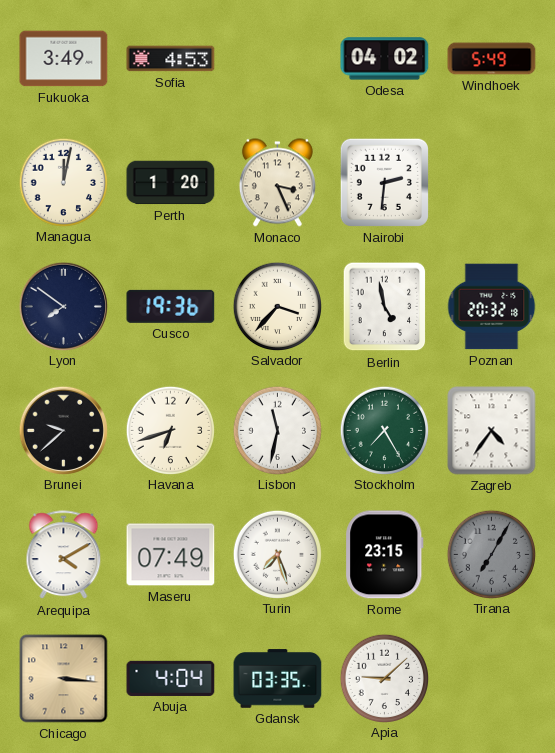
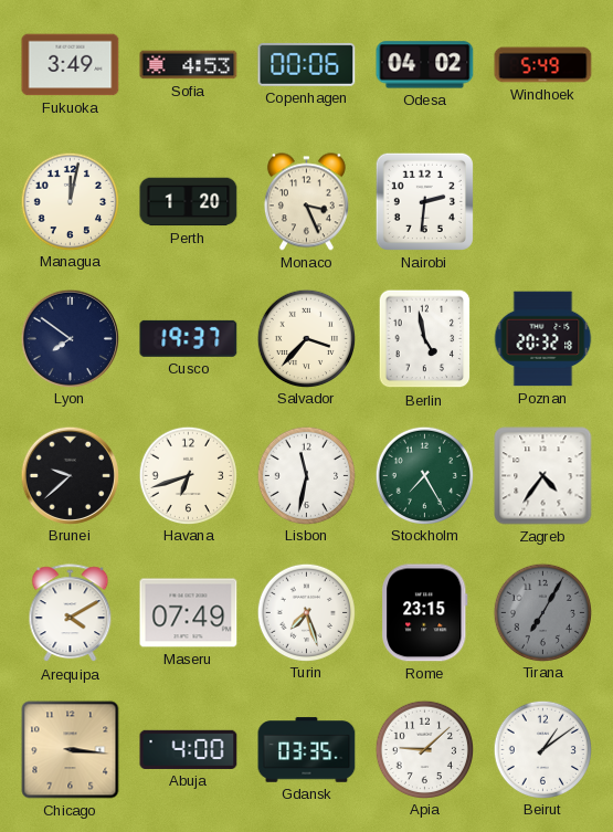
Copenhagen: none -> 00:06 (307, 64)
Cusco: 19:36 -> 19:37 (189, 338)
Abuja: 4:04 -> 4:00 (189, 749)
Beirut: none -> 1:09 (542, 749)
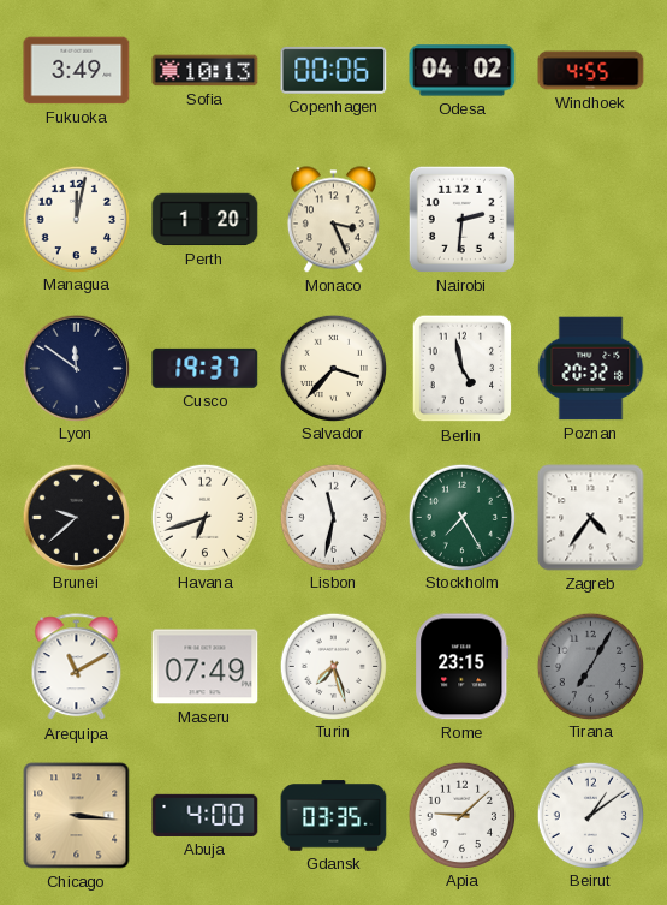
Sofia: 4:53 -> 10:13 (206, 71)
Windhoek: 5:49 -> 4:55 (591, 71)
Lyon: 7:51 -> 11:51 (76, 368)
Arequipa: 4:10 -> 11:10 (77, 667)
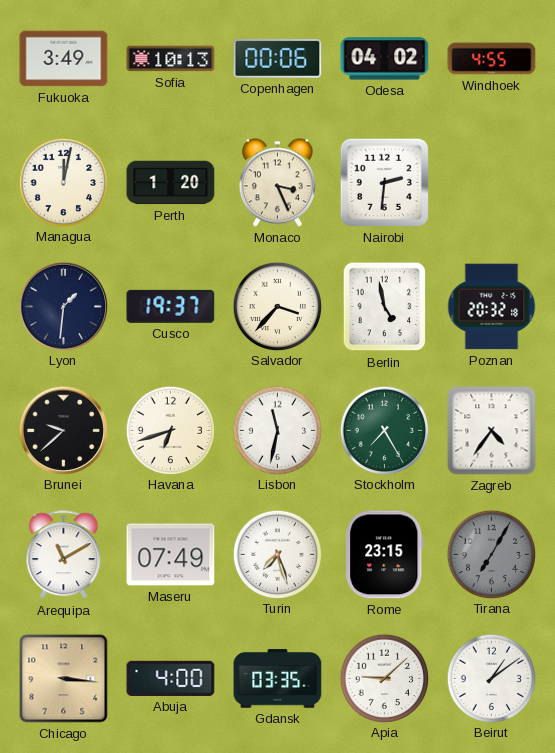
Lyon: 11:51 -> 1:31 (63, 306)
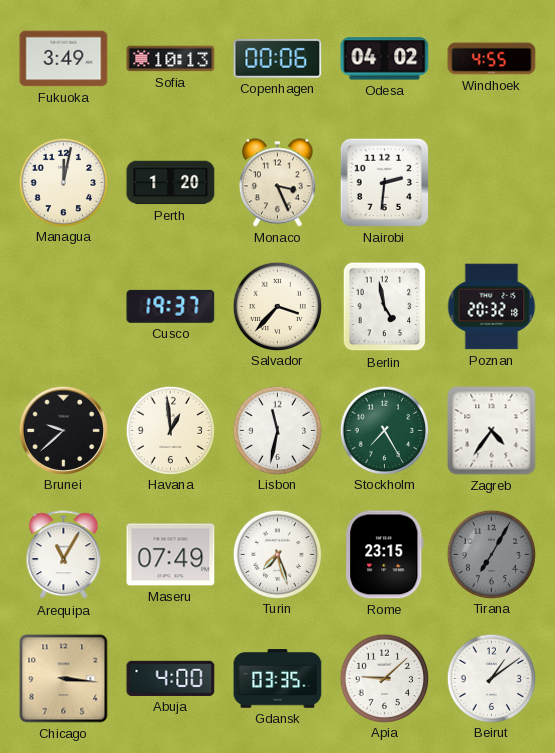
Lyon: 1:31 -> none (63, 306)
Havana: 6:42 -> 12:59 (170, 430)
Arequipa: 11:10 -> 11:05 (64, 555)
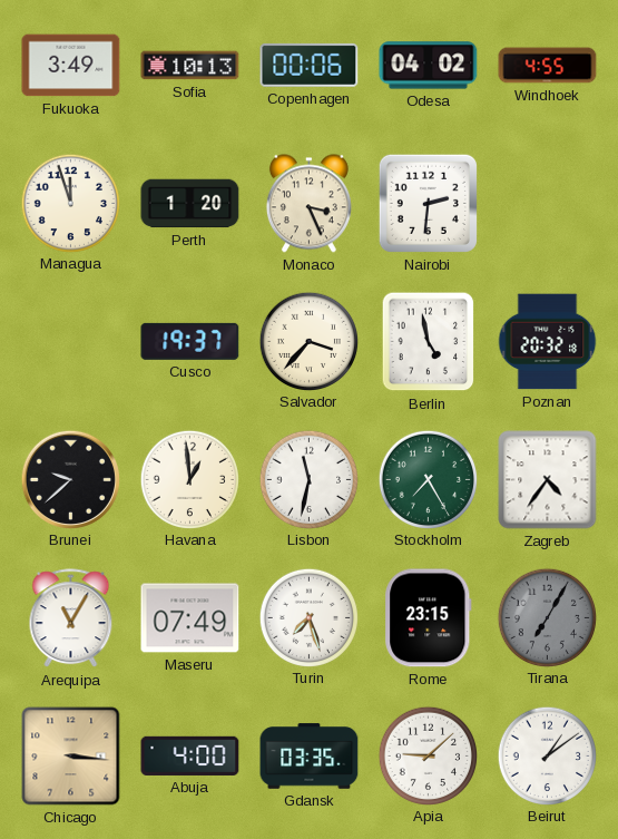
Managua: 12:02 -> 11:57 (70, 203)
